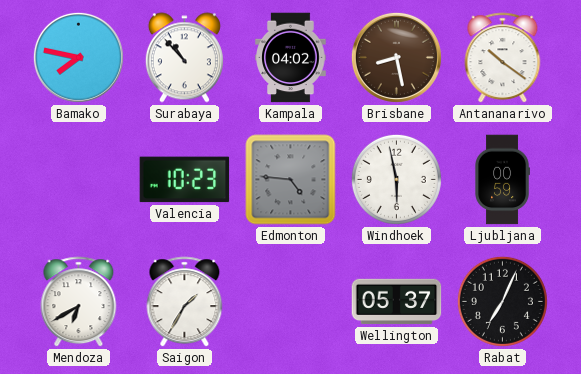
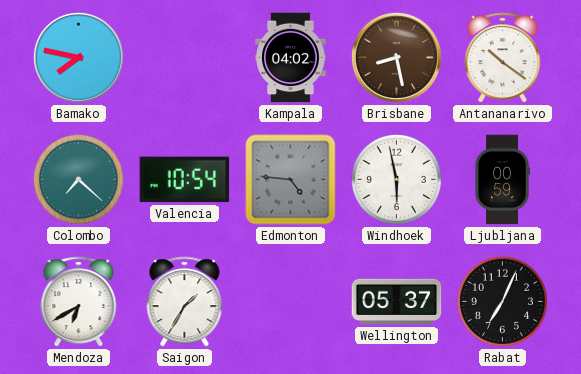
Surabaya: 10:53 -> none (184, 58)
Colombo: none -> 7:22 (78, 179)
Valencia: 10:23 -> 10:54 (185, 180)
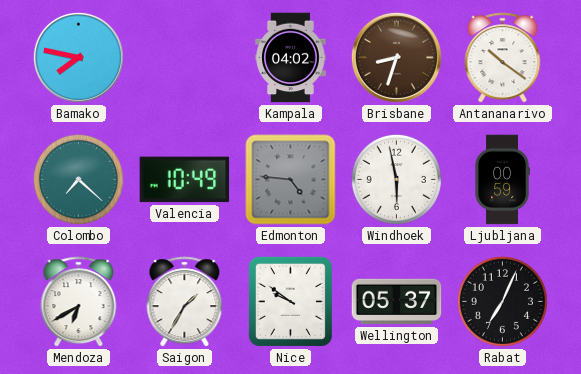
Brisbane: 8:28 -> 8:33 (396, 57)
Valencia: 10:54 -> 10:49 (185, 180)
Nice: none -> 9:51 (290, 301)
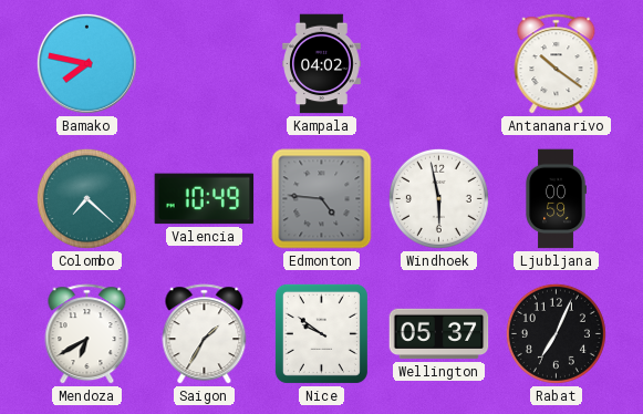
Brisbane: 8:33 -> none (396, 57)
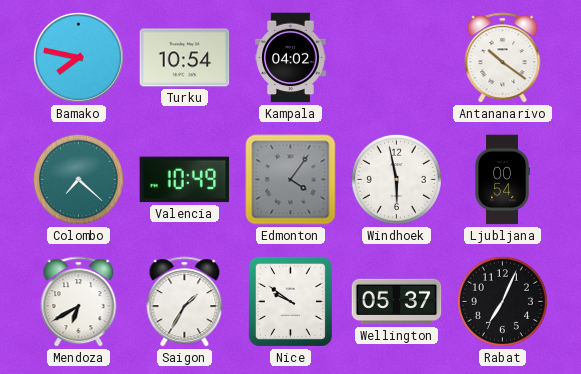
Turku: none -> 10:54 (185, 58)
Edmonton: 4:46 -> 4:06 (291, 180)
Ljubljana: 00:59 -> 00:54 (502, 180)
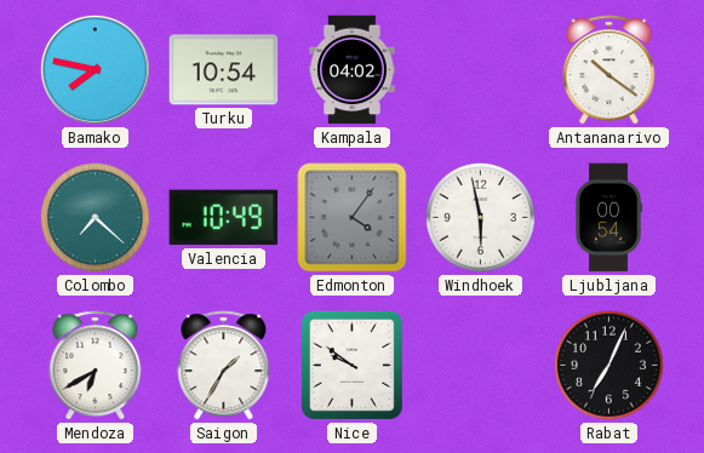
Wellington: 05:37 -> none (397, 302)
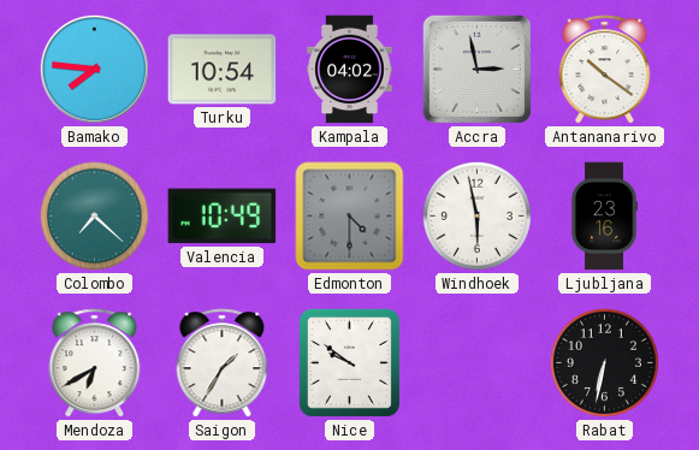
Bamako: 7:47 -> 7:46 (94, 69)
Accra: none -> 2:58 (476, 69)
Edmonton: 4:06 -> 4:30 (350, 217)
Ljubljana: 00:54 -> 23:16 (604, 217)
Rabat: 7:04 -> 6:32 (604, 362)
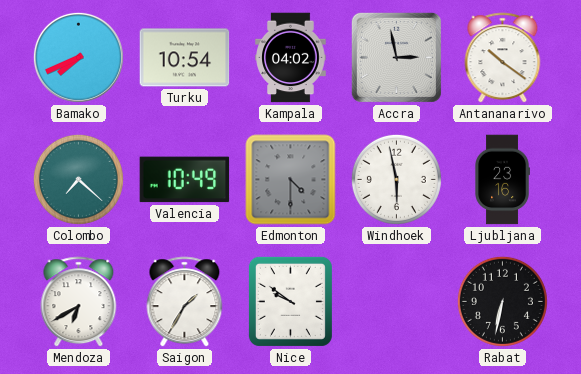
Bamako: 7:46 -> 7:41 (78, 57)
